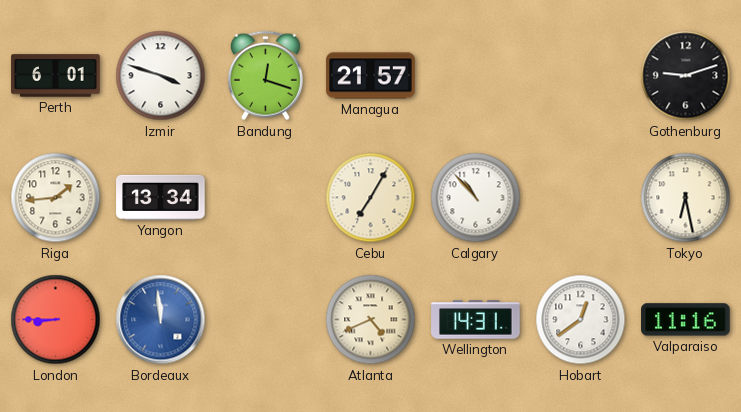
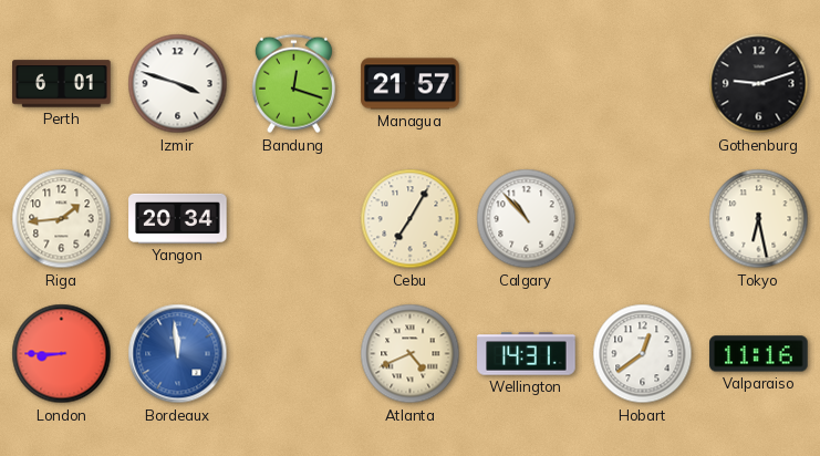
Yangon: 13:34 -> 20:34 (178, 218)
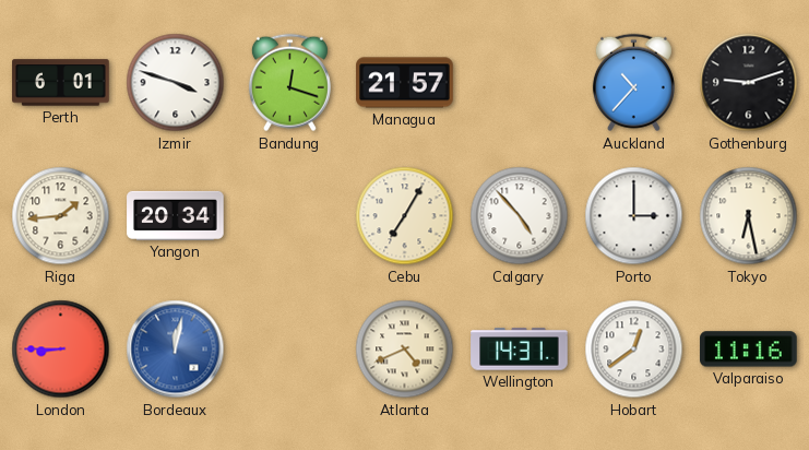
Auckland: none -> 10:37 (633, 83)
Calgary: 10:53 -> 4:53 (520, 216)
Porto: none -> 3:00 (634, 216)
Bordeaux: 11:59 -> 12:02 (176, 350)
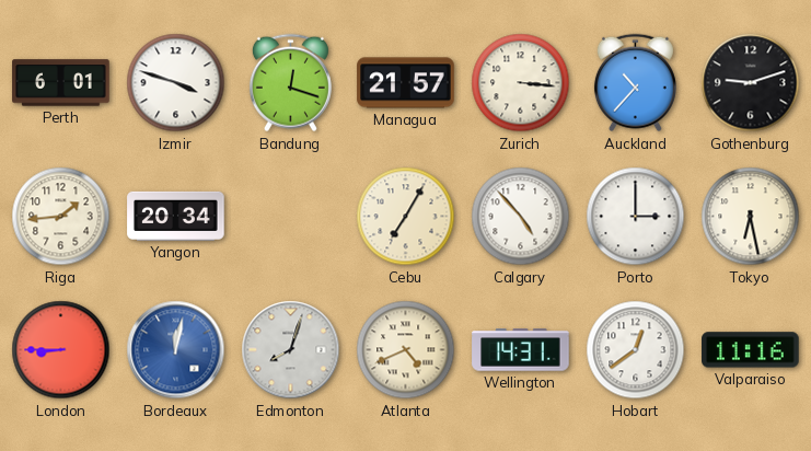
Zurich: none -> 3:16 (521, 83)
Edmonton: none -> 8:03 (291, 350)
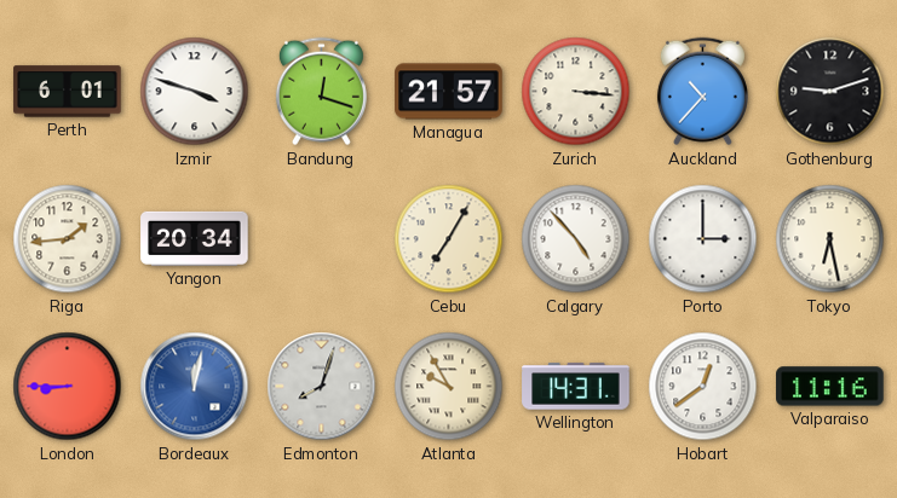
Atlanta: 4:41 -> 9:55 (449, 387)
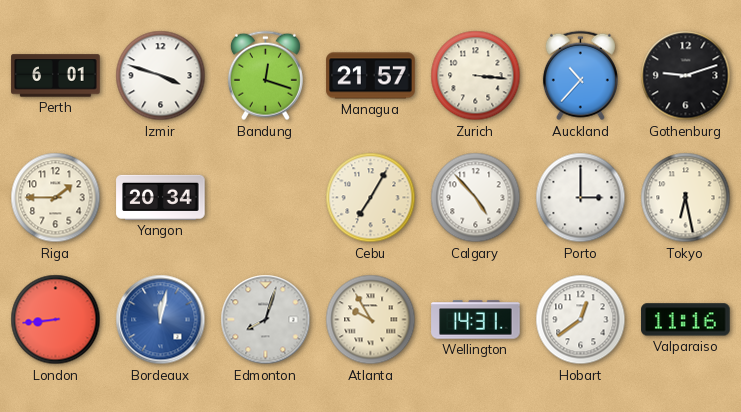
Riga: 1:44 -> 1:45 (56, 198)
London: 8:45 -> 8:44 (56, 320)
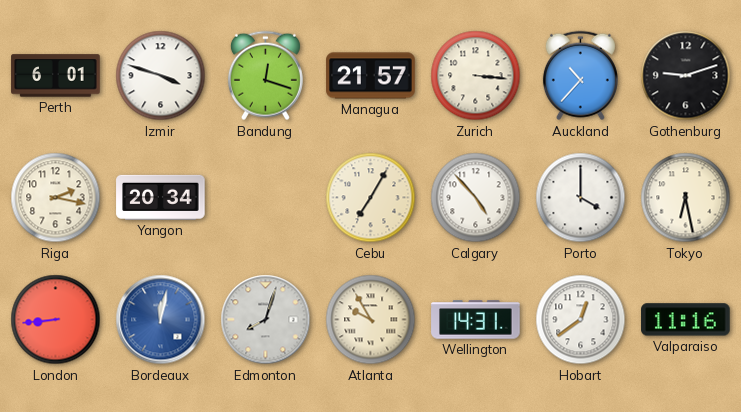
Riga: 1:45 -> 2:17 (56, 198)
Porto: 3:00 -> 4:00 (581, 198)
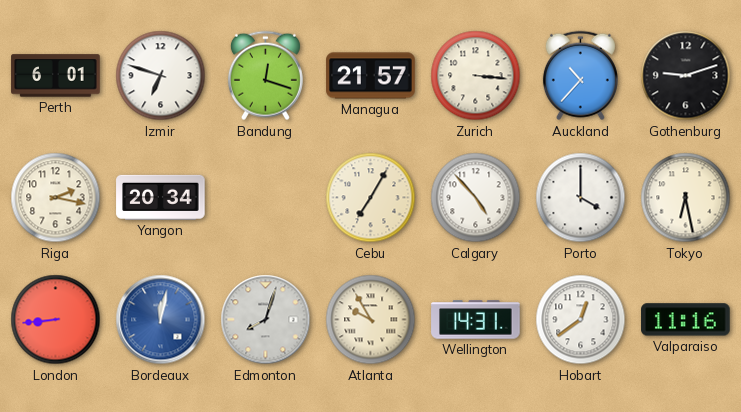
Izmir: 3:48 -> 6:48 (161, 76)
